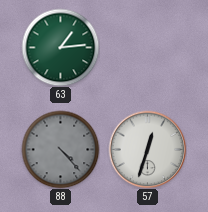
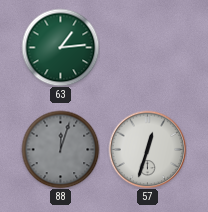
88: 4:23 -> 12:03 (60, 149)
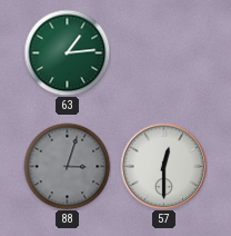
88: 12:03 -> 3:03 (67, 166)
57: 12:33 -> 12:30 (163, 166)
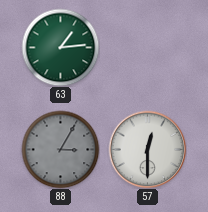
88: 3:03 -> 3:05 (60, 149)
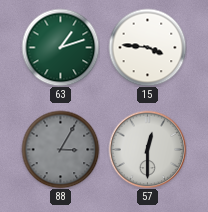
63: 1:14 -> 1:12 (60, 47)
15: none -> 3:46 (147, 47)
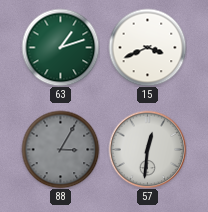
15: 3:46 -> 3:41 (147, 47)
57: 12:30 -> 12:31 (147, 149)
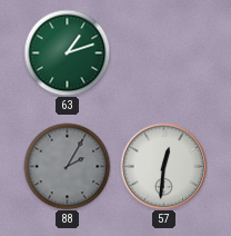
15: 3:41 -> none (147, 47)
88: 3:05 -> 2:05 (67, 166)
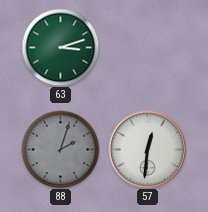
63: 1:12 -> 3:12 (60, 47)
88: 2:05 -> 2:03 (60, 149)
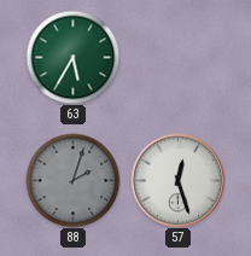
63: 3:12 -> 5:35 (72, 57)
57: 12:31 -> 12:27 (177, 180)
